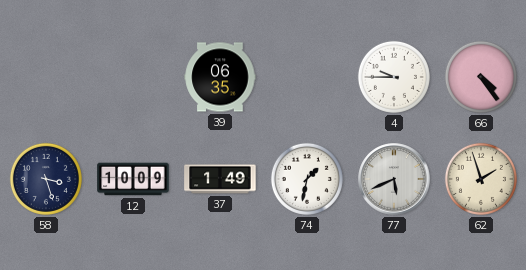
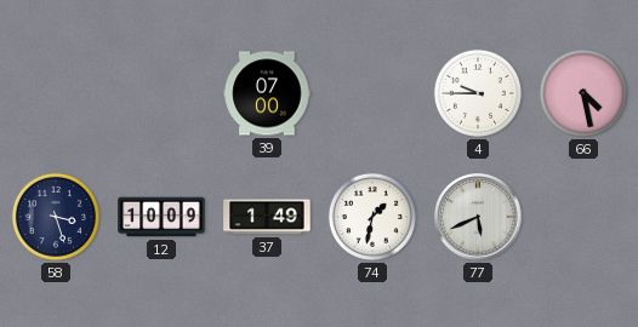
39: 06:35 -> 07:00 (267, 93)
66: 4:24 -> 4:28 (583, 93)
62: 1:57 -> none (481, 179)
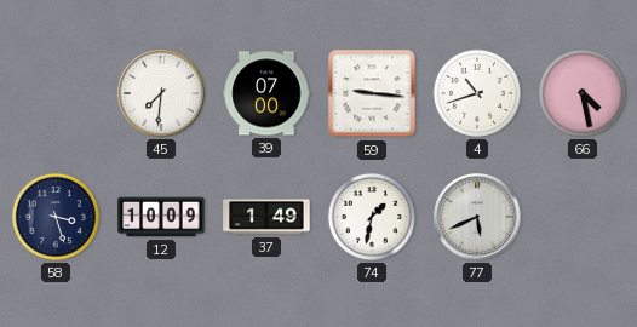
45: none -> 7:31 (161, 93)
59: none -> 9:16 (372, 93)
4: 9:45 -> 10:42 (477, 93)
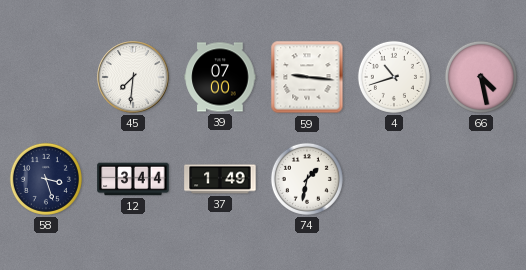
12: 10:09 -> 3:44 (133, 179)
77: 5:41 -> none (477, 217)
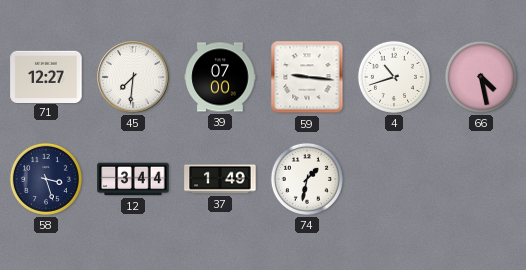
71: none -> 12:27 (46, 76)
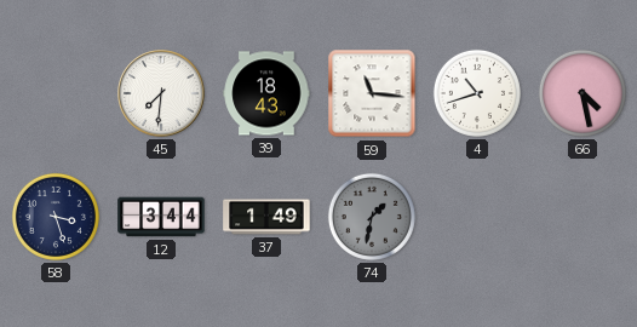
71: 12:27 -> none (46, 76)
39: 07:00 -> 18:43 (266, 93)
59: 9:16 -> 11:16 (372, 93)
74 dial: white -> grey (372, 217)
